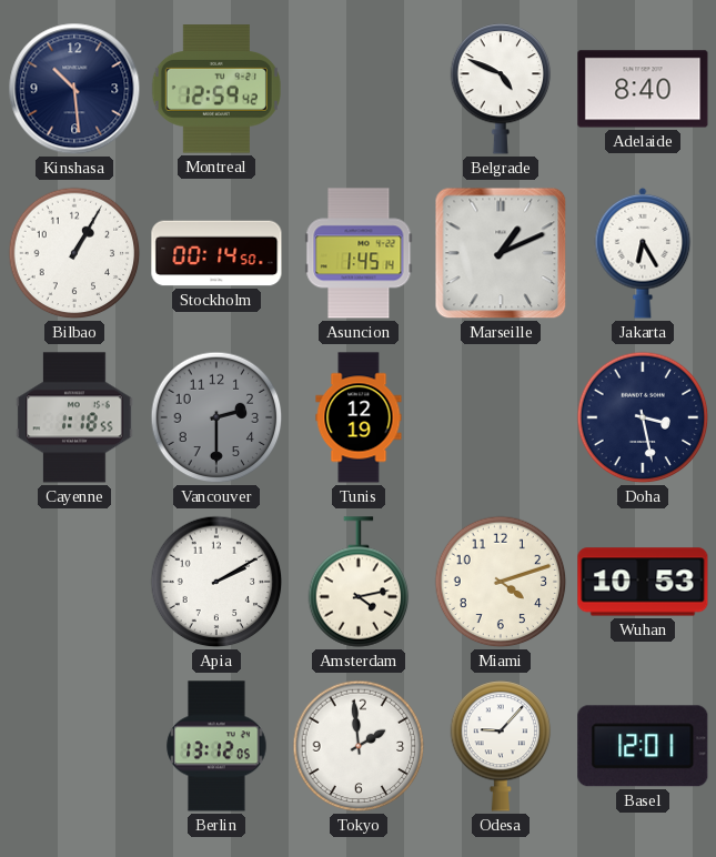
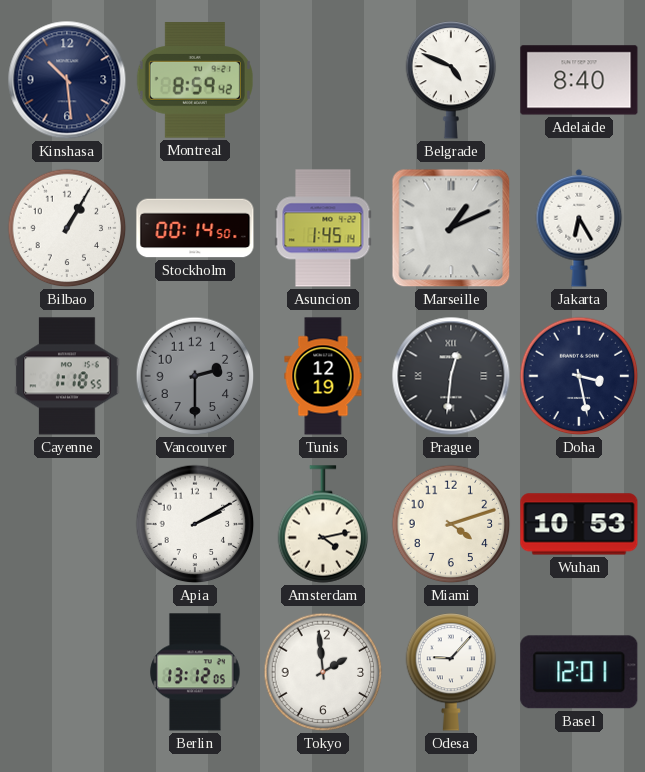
Montreal: 12:59 -> 8:59 (195, 80)
Prague: none -> 12:31 (451, 376)
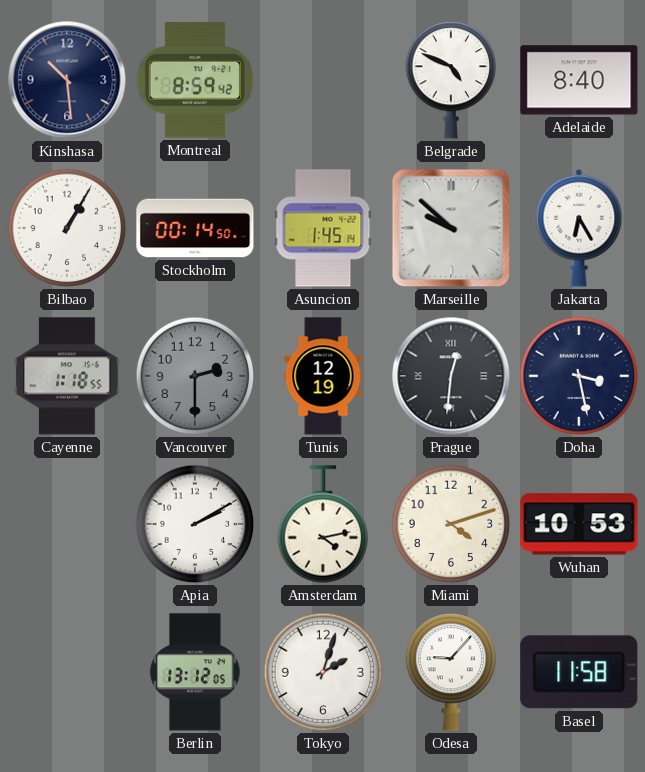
Marseille: 1:11 -> 9:52 (451, 228)
Tokyo: 1:59 -> 2:03 (323, 672)
Basel: 12:01 -> 11:58 (579, 672)
